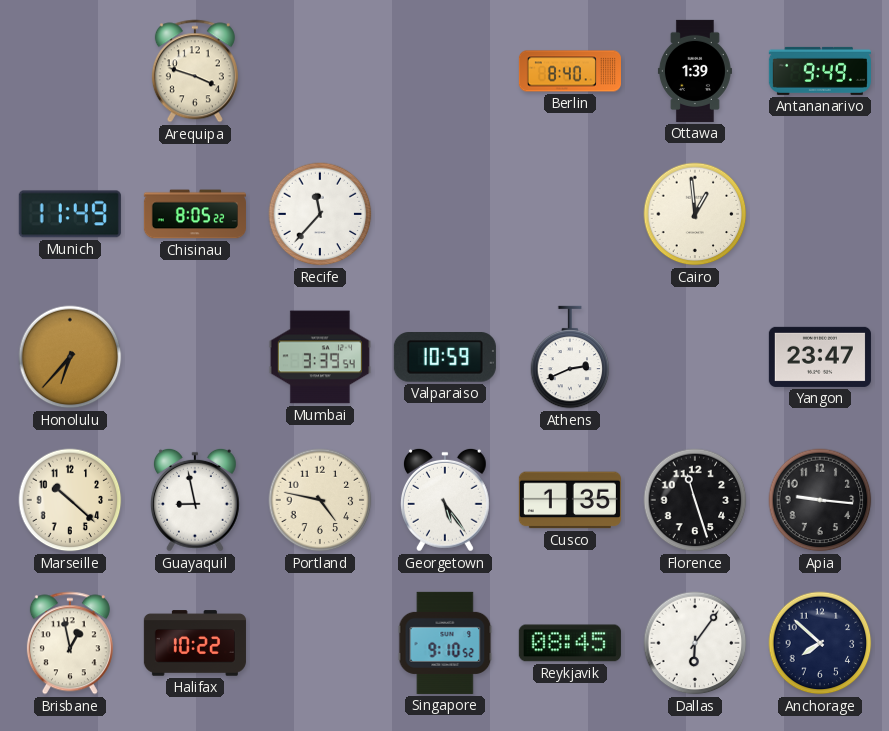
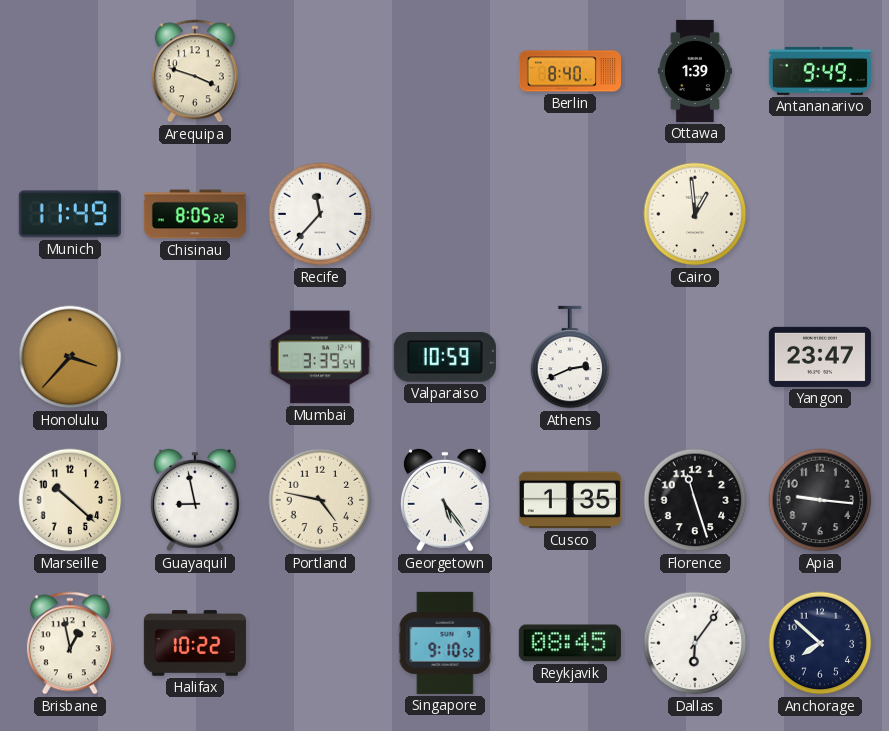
Honolulu: 6:37 -> 3:37 (70, 357)
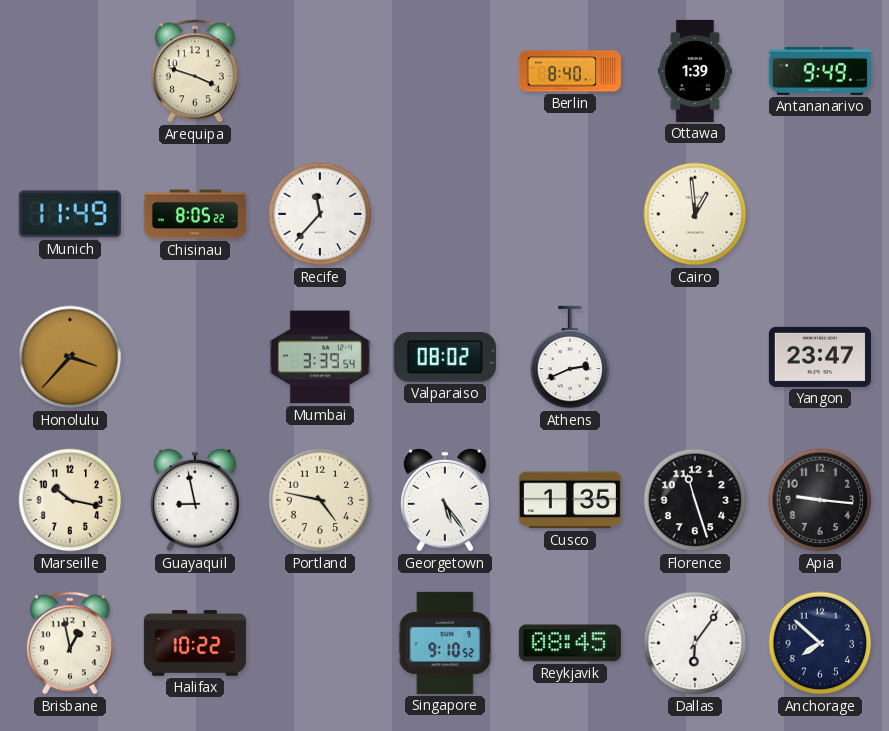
Valparaiso: 10:59 -> 08:02 (445, 358)
Marseille: 10:22 -> 10:17 (70, 500)
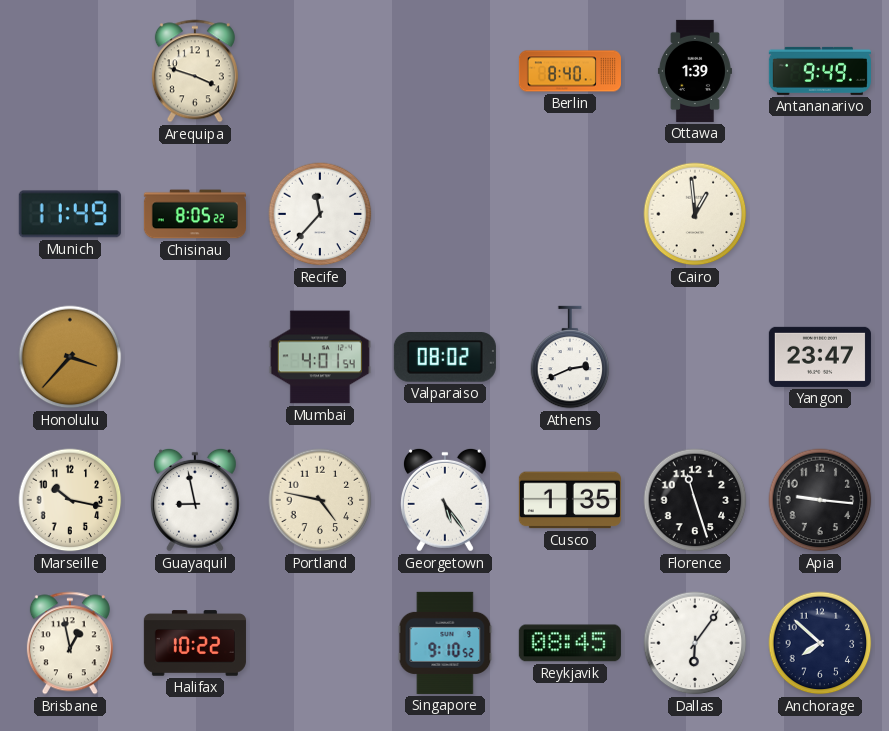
Mumbai: 3:39 -> 4:01 (320, 357)
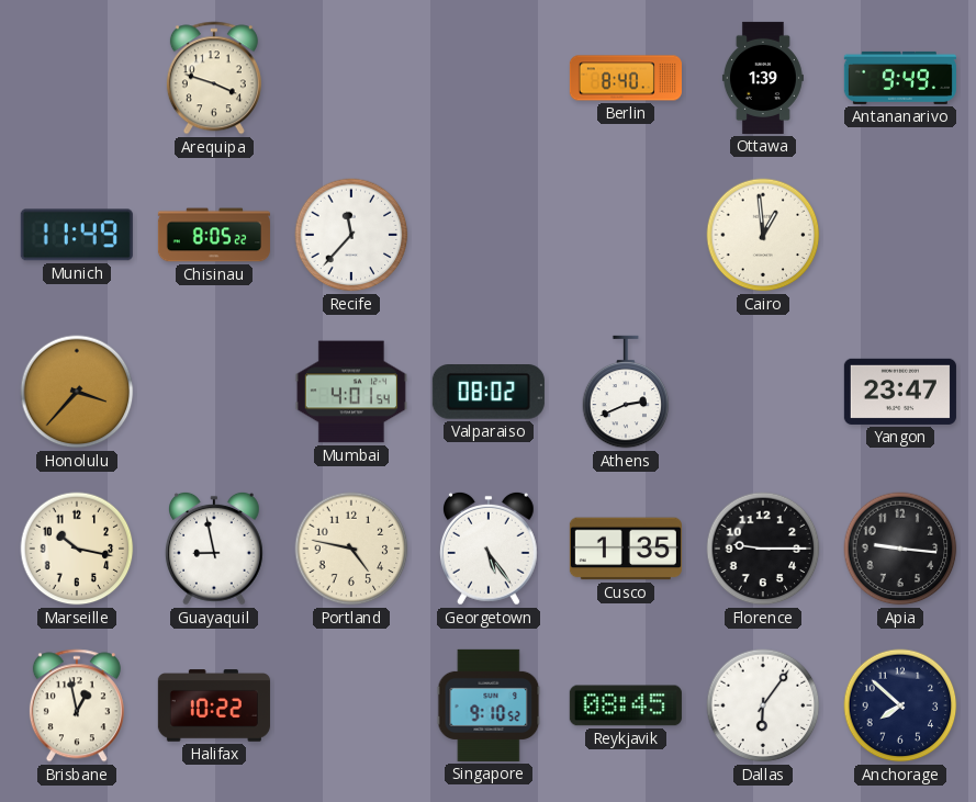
Florence: 11:27 -> 9:15 (763, 549)
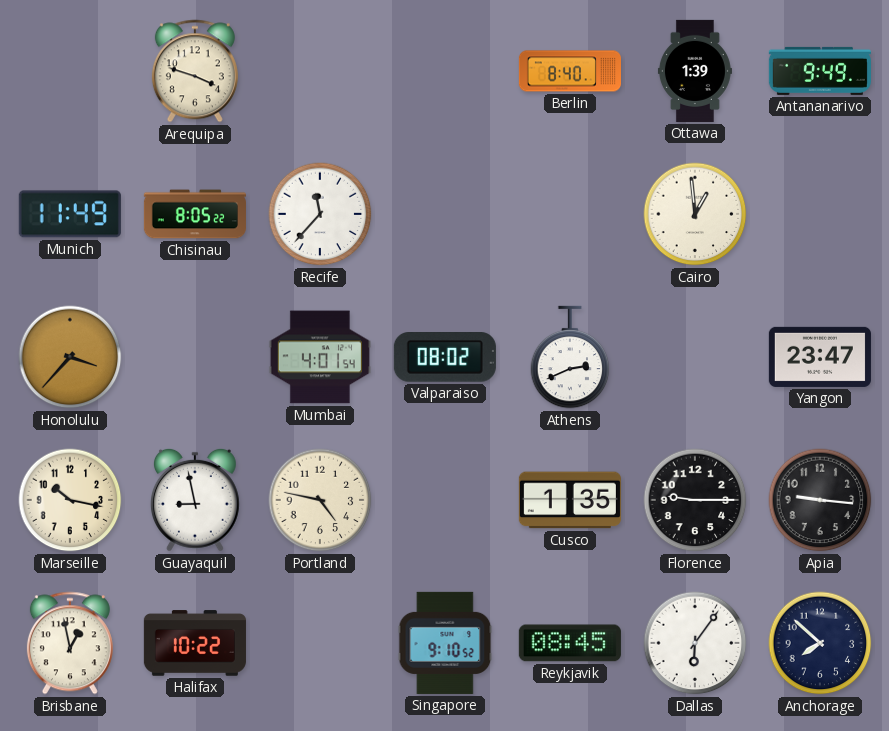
Georgetown: 5:24 -> none (489, 549)
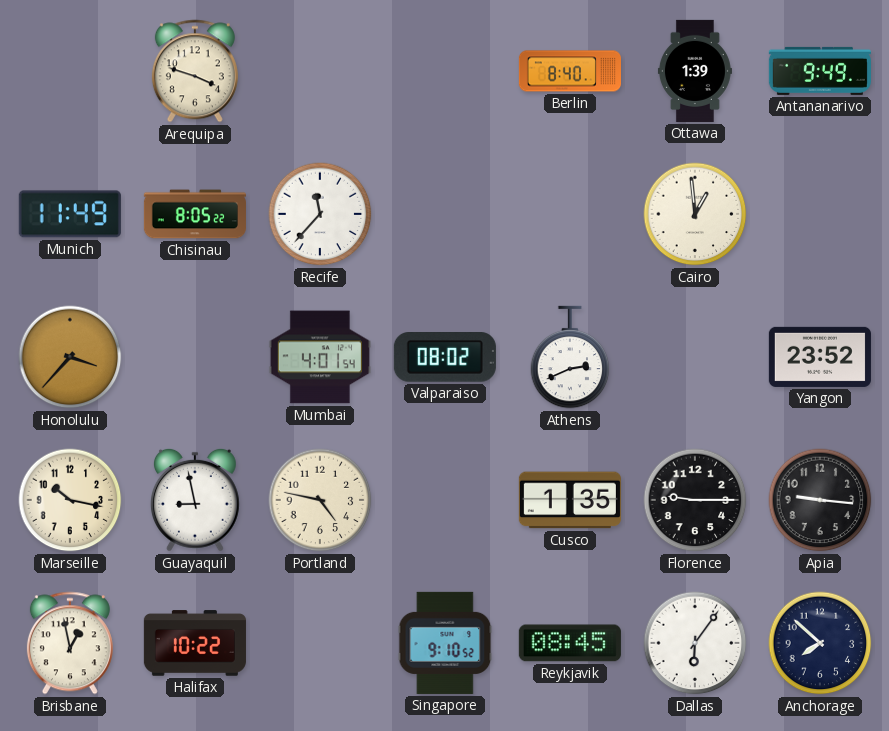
Yangon: 23:47 -> 23:52 (820, 357)
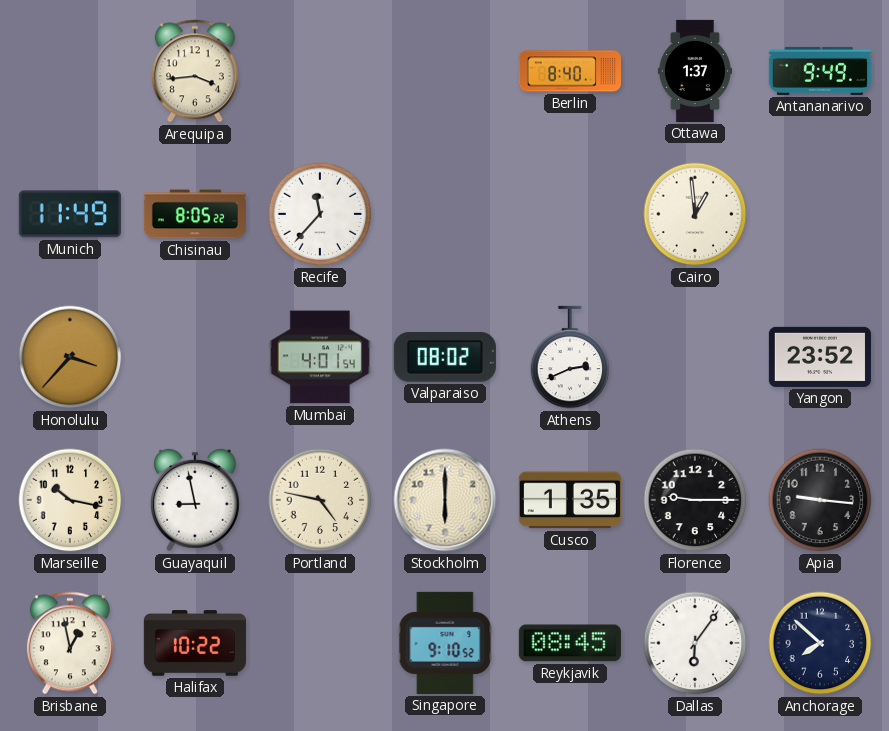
Arequipa: 3:48 -> 3:44 (195, 71)
Ottawa: 1:39 -> 1:37 (695, 71)
Stockholm: none -> 6:00 (445, 500)
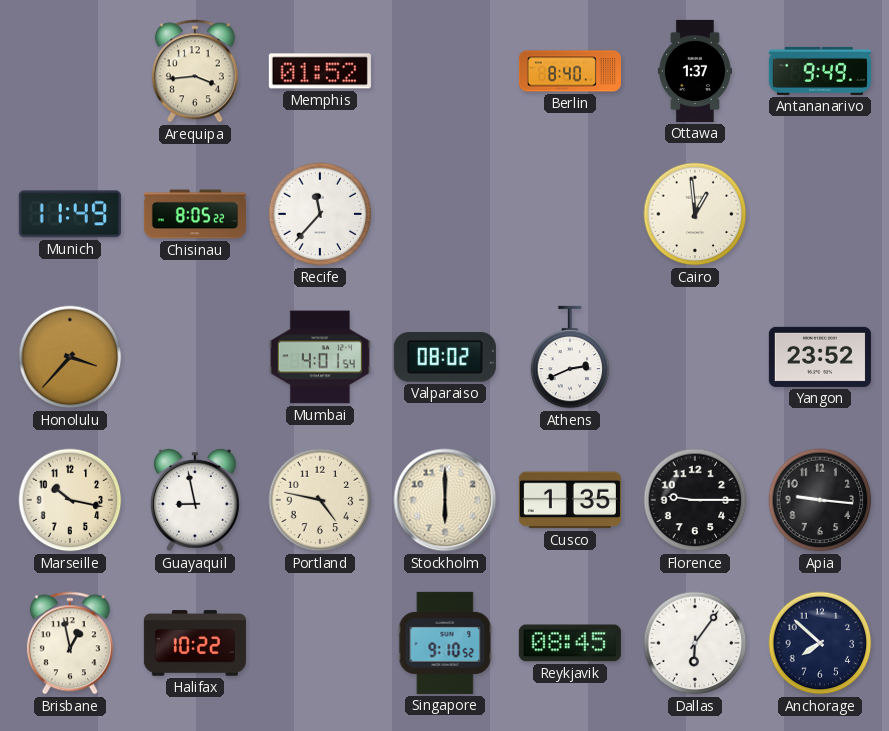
Memphis: none -> 01:52 (320, 71)
